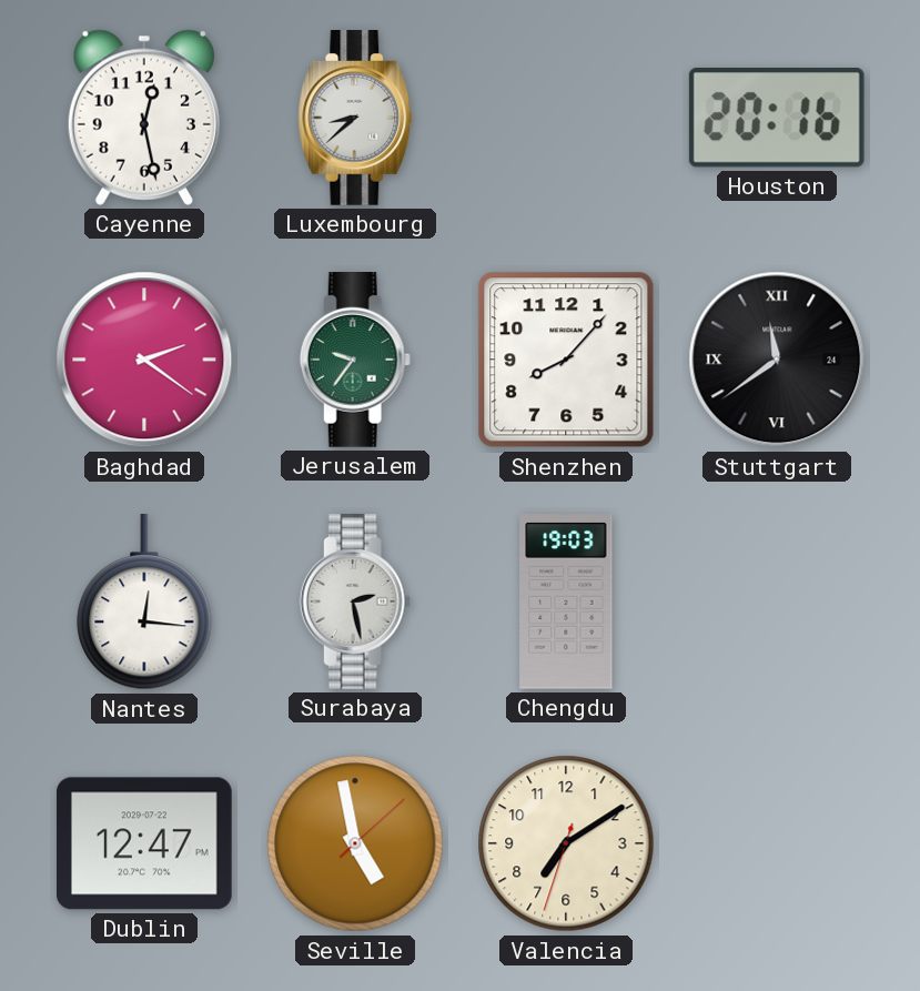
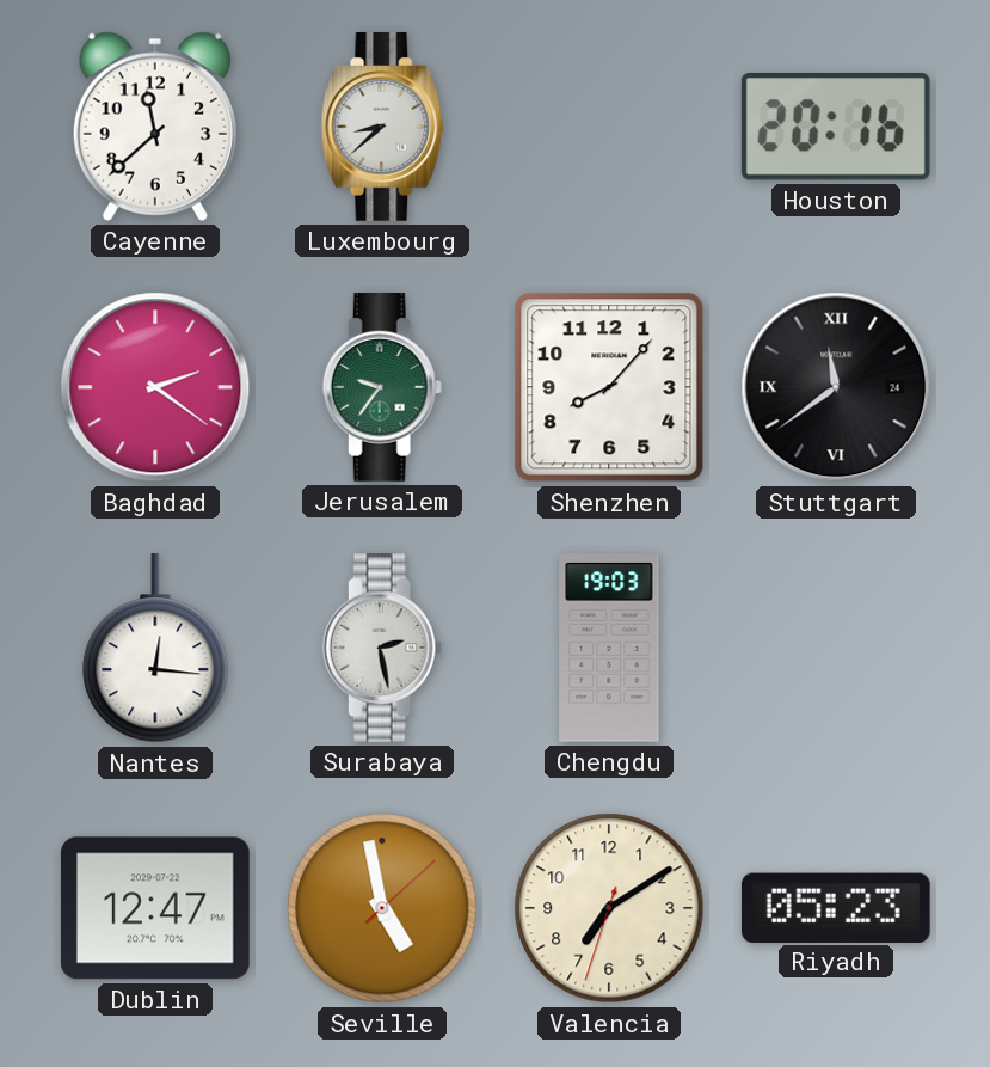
Cayenne: 12:28 -> 11:38 (155, 127)
Riyadh: none -> 05:23 (836, 907)
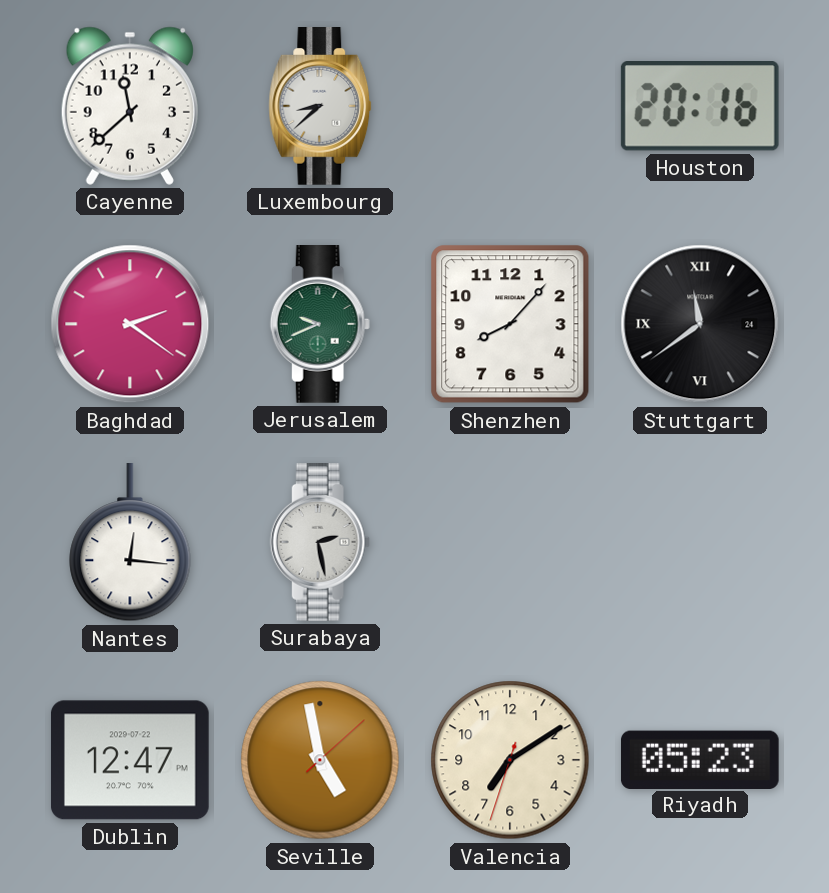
Jerusalem: 9:36 -> 9:41 (320, 325)
Chengdu: 19:03 -> none (609, 649)
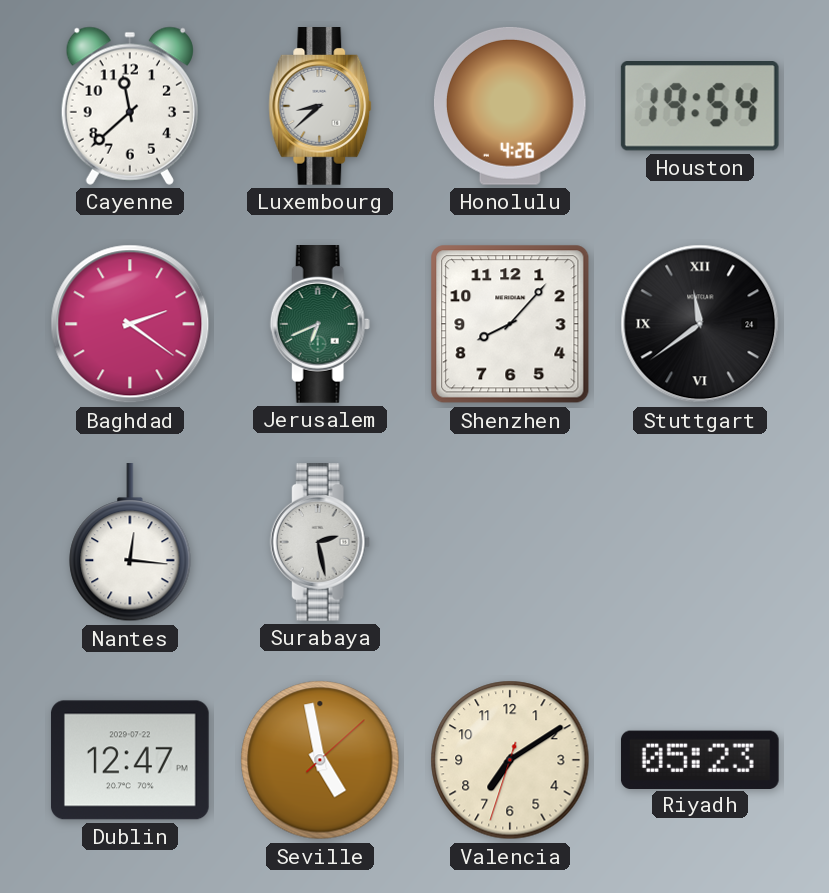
Honolulu: none -> 4:26 (510, 106)
Houston: 20:16 -> 19:54 (700, 107)
Jerusalem: 9:41 -> 6:41 (320, 325)
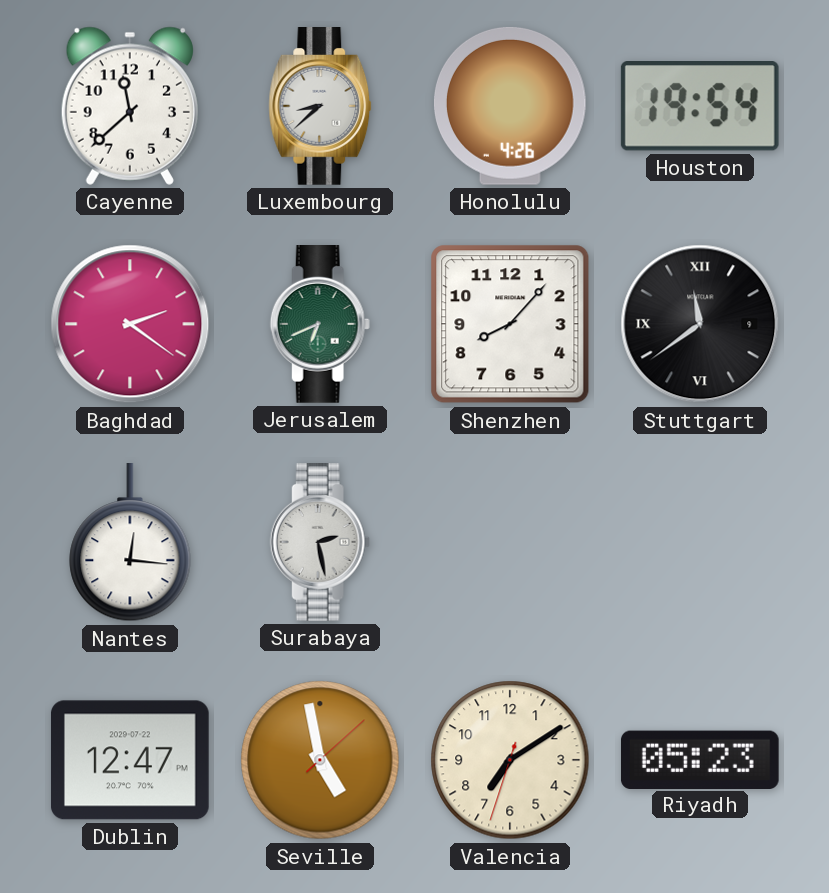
Stuttgart date: 24 -> 9 (700, 324)
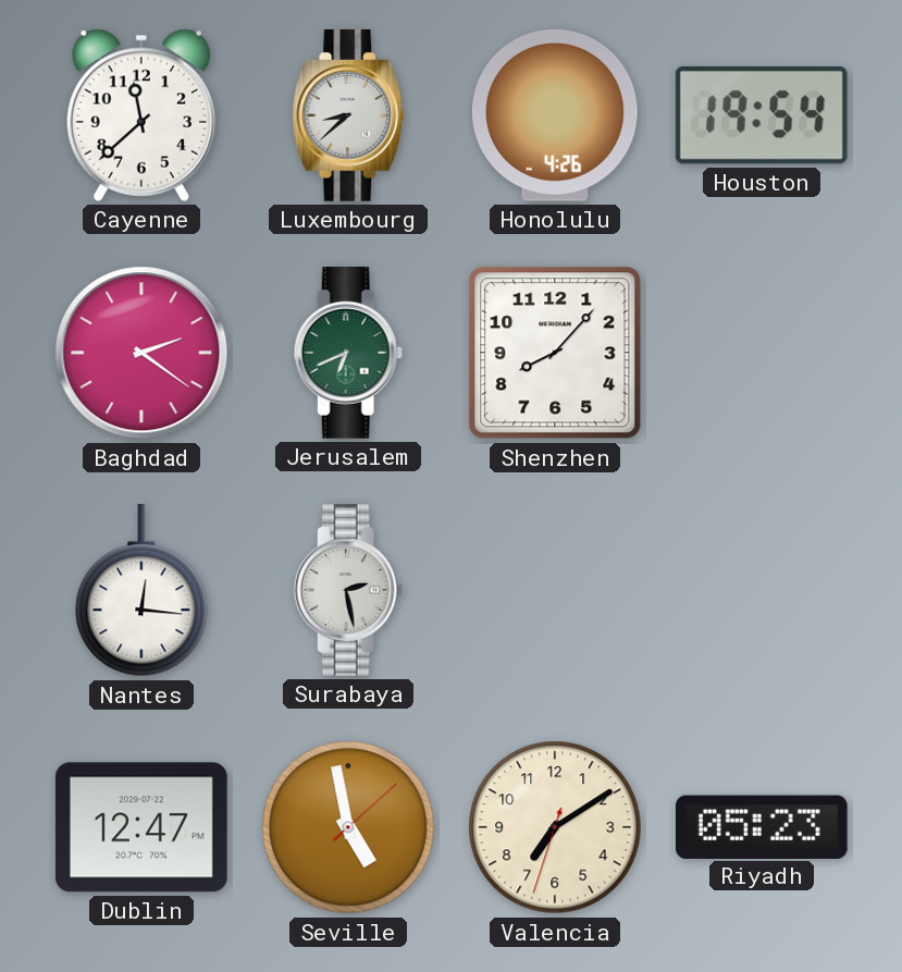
Stuttgart: 11:39 -> none (700, 324)
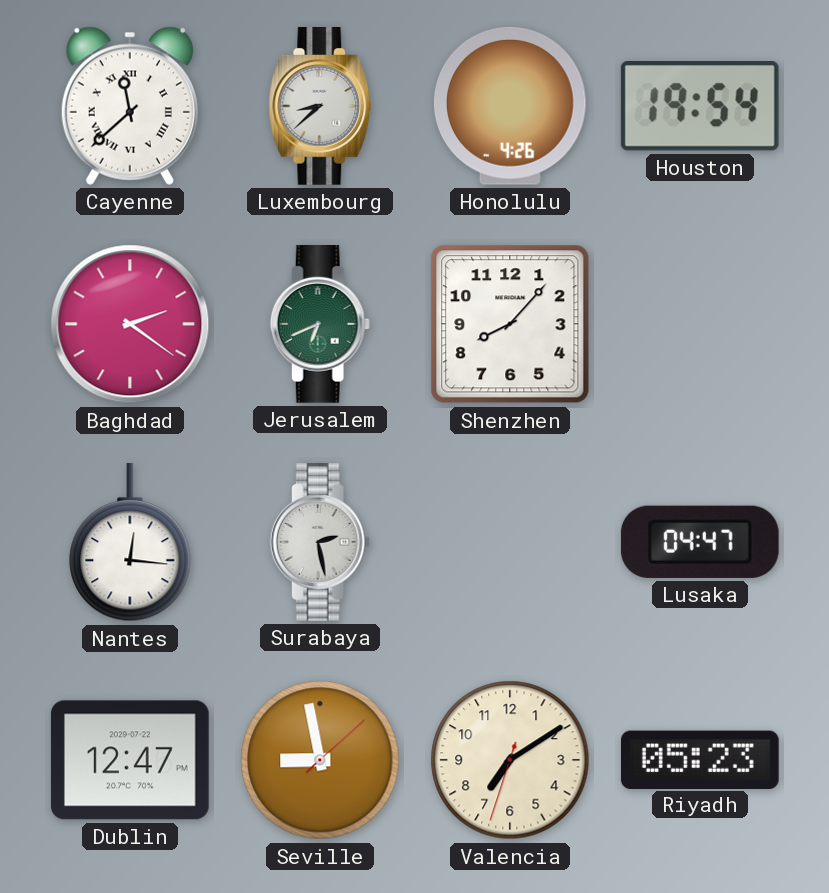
Cayenne numerals: Arabic -> Roman (130, 106)
Lusaka: none -> 04:47 (700, 542)
Seville: 4:58 -> 8:58 (320, 760)
